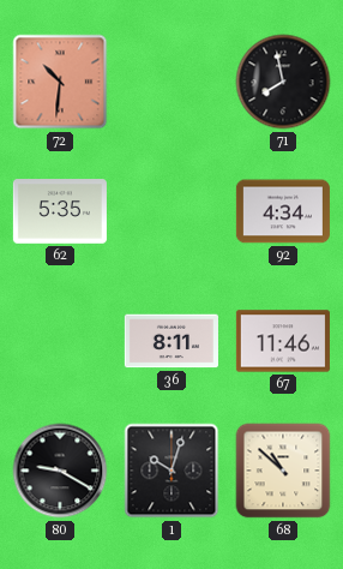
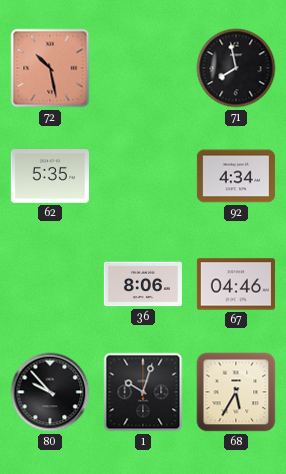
72: 10:31 -> 10:28 (50, 68)
36: 8:11 -> 8:06 (143, 284)
67: 11:46 -> 04:46 (236, 284)
80: 9:20 -> 9:53 (50, 392)
68: 10:52 -> 5:35 (236, 392)
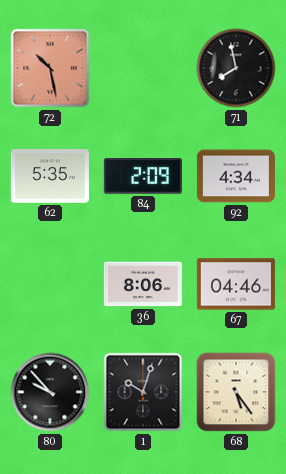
84: none -> 2:09 (143, 176)
68: 5:35 -> 5:24 (236, 392)
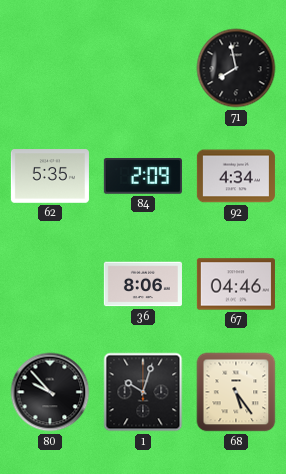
72: 10:28 -> none (50, 68)
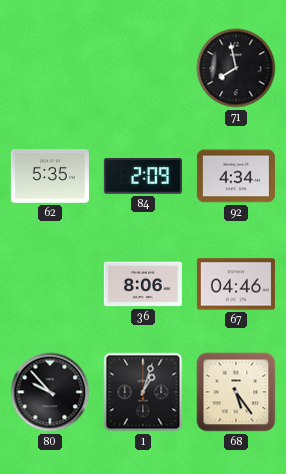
1: 10:03 -> 1:03 (143, 392)
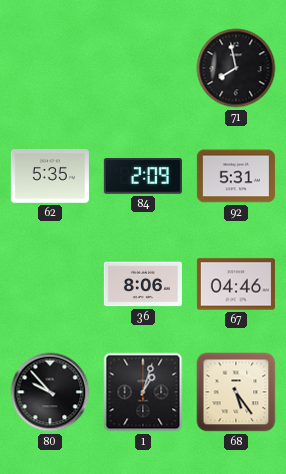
92: 4:34 -> 5:31 (236, 176)
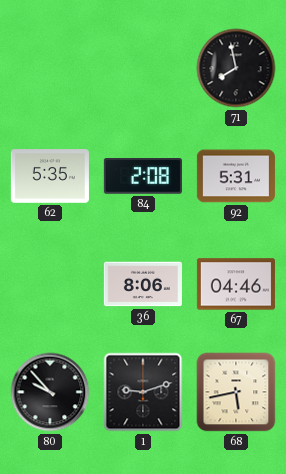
84: 2:09 -> 2:08 (143, 176)
1: 1:03 -> 9:12 (143, 392)
68: 5:24 -> 5:43 (236, 392)
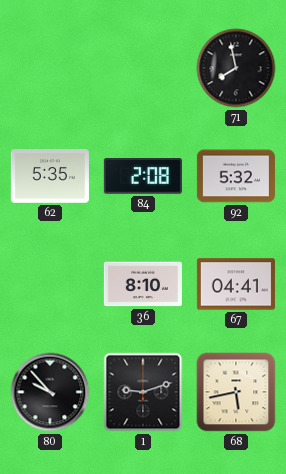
92: 5:31 -> 5:32 (236, 176)
36: 8:06 -> 8:10 (143, 284)
67: 04:46 -> 04:41 (236, 284)
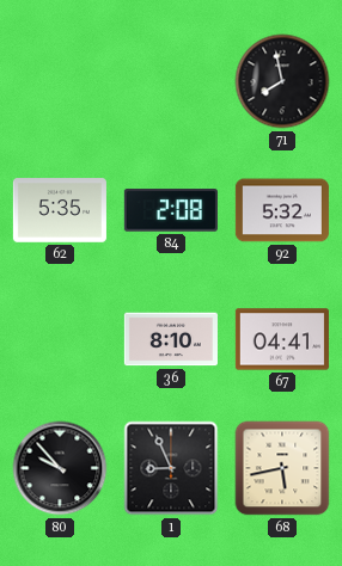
1: 9:12 -> 8:56 (171, 468)
